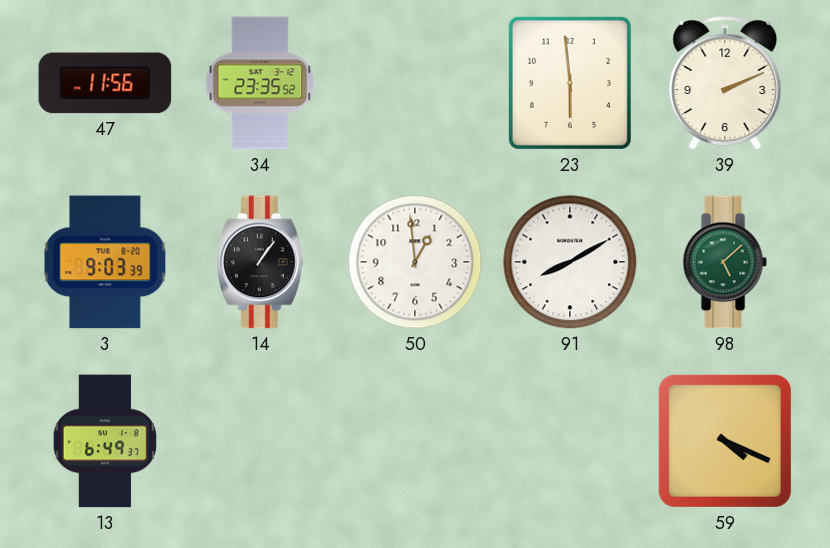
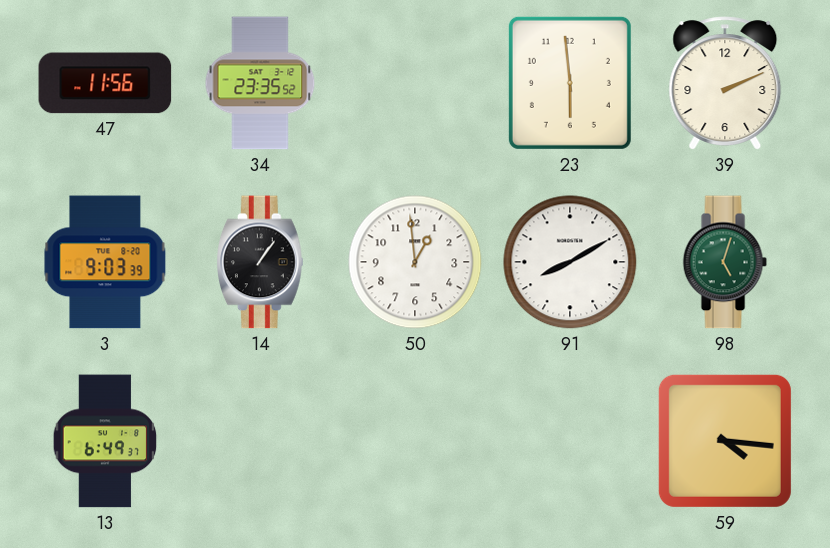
98: 5:08 -> 5:03 (725, 262)
59: 4:19 -> 4:16 (725, 441)
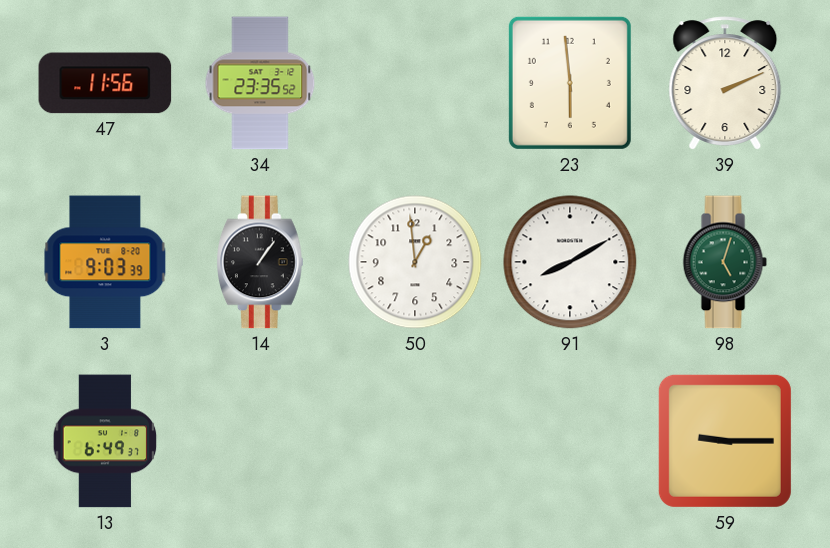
59: 4:16 -> 9:15 (725, 441)
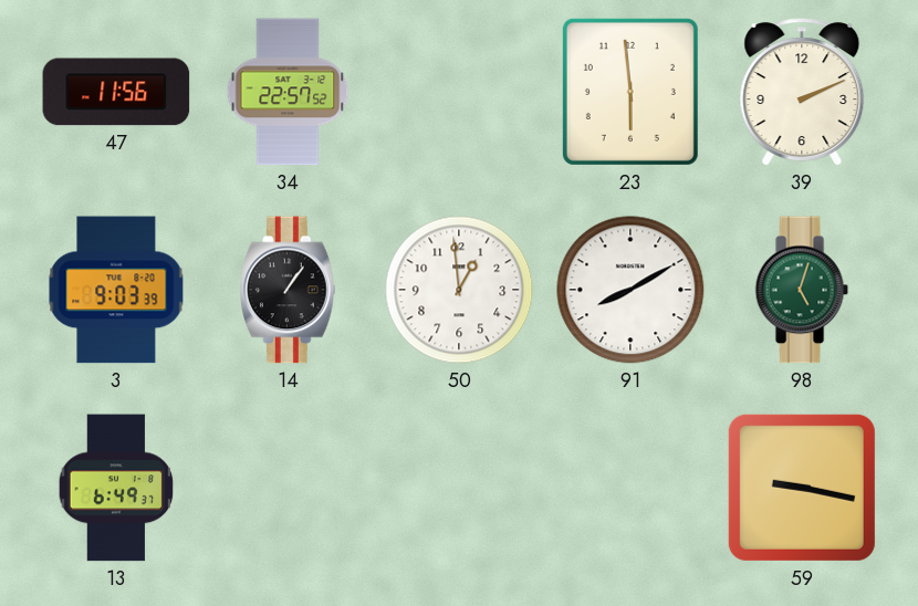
34: 23:35 -> 22:57 (288, 92)
59: 9:15 -> 9:17 (802, 488)
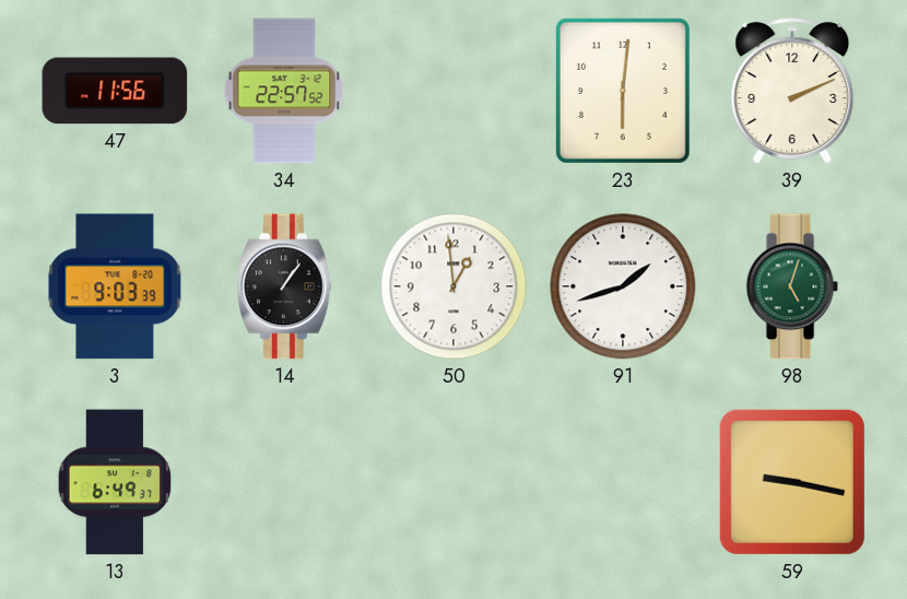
23: 5:59 -> 6:01 (623, 91)
91: 8:10 -> 1:42 (623, 286)
